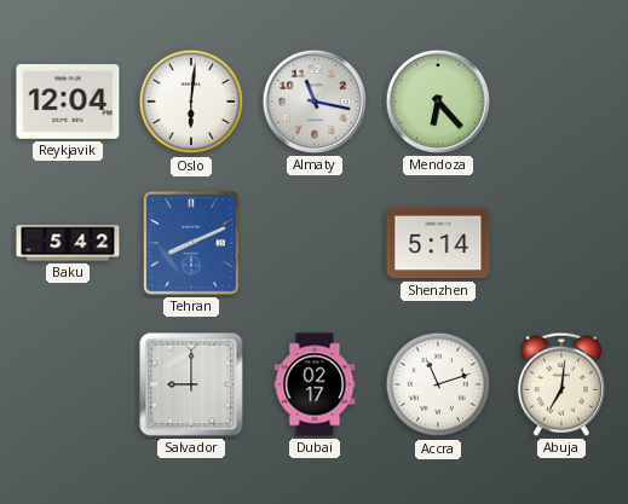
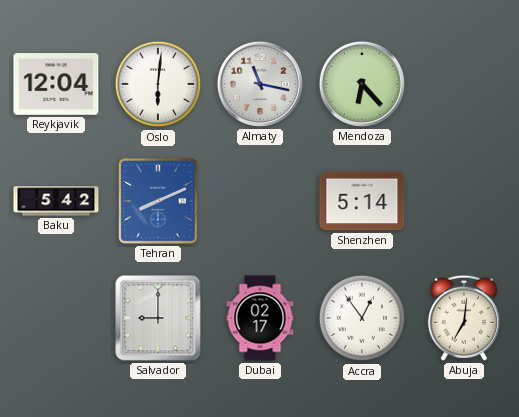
Accra: 11:12 -> 12:54 (362, 318)
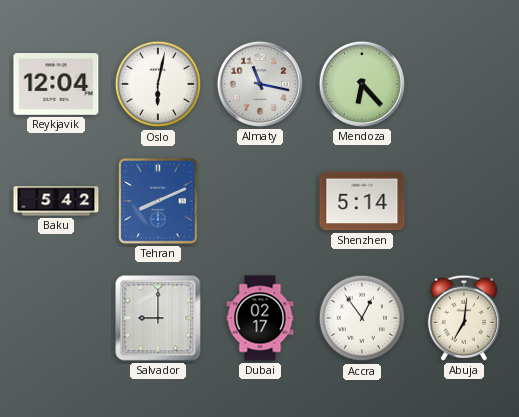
Oslo: 6:01 -> 6:02 (158, 84)
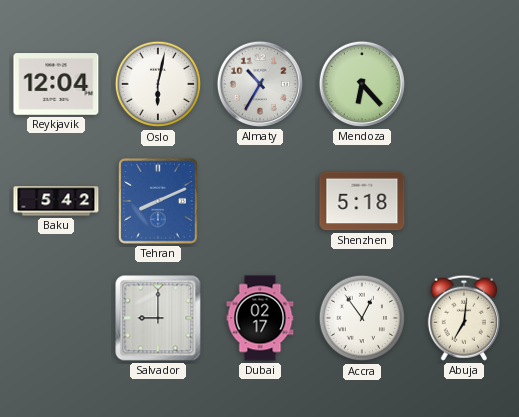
Almaty: 11:17 -> 10:35 (260, 84)
Shenzhen: 5:14 -> 5:18 (362, 201)
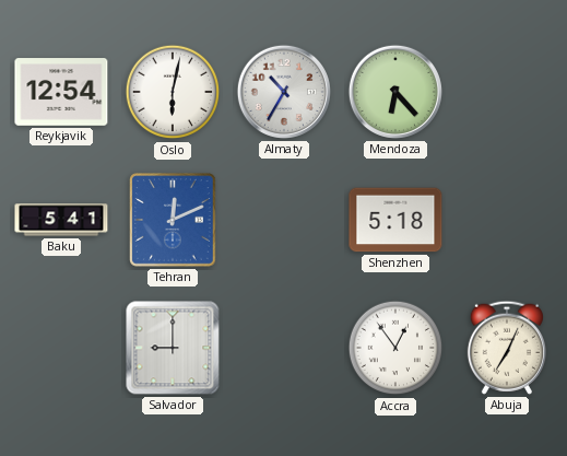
Reykjavik: 12:04 -> 12:54 (61, 92)
Baku: 5:42 -> 5:41 (61, 220)
Tehran: 8:11 -> 12:11 (173, 220)
Dubai: 02:17 -> none (260, 318)
Abuja: 7:01 -> 7:04 (507, 348)
